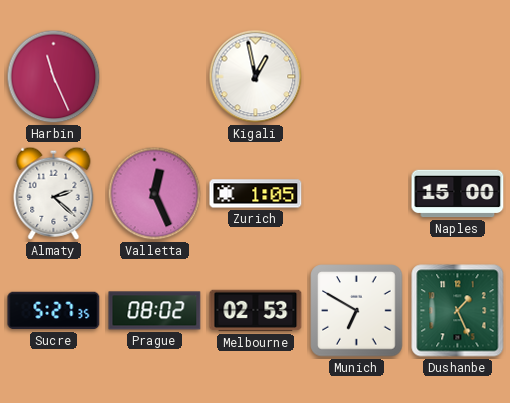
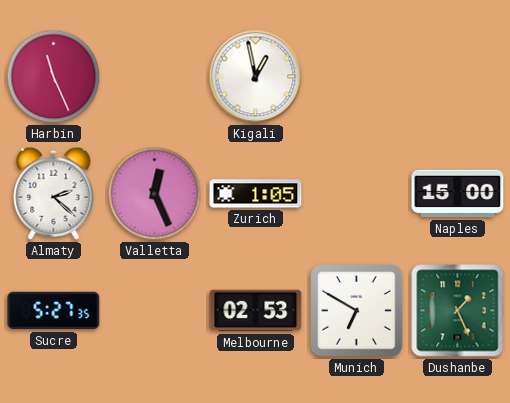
Prague: 08:02 -> none (155, 311)
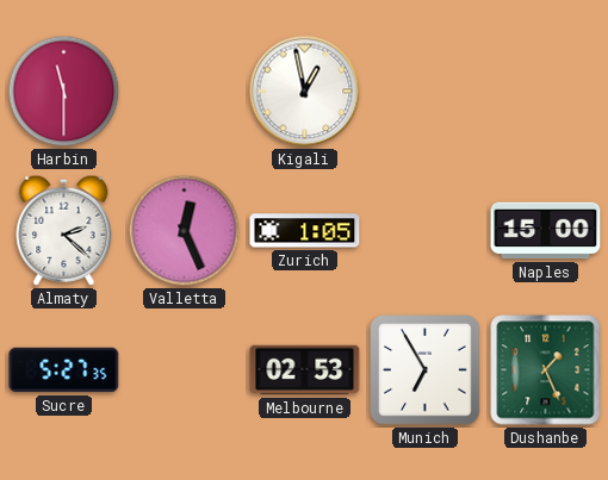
Harbin: 11:26 -> 11:30 (64, 92)
Munich: 6:50 -> 6:55 (426, 370)
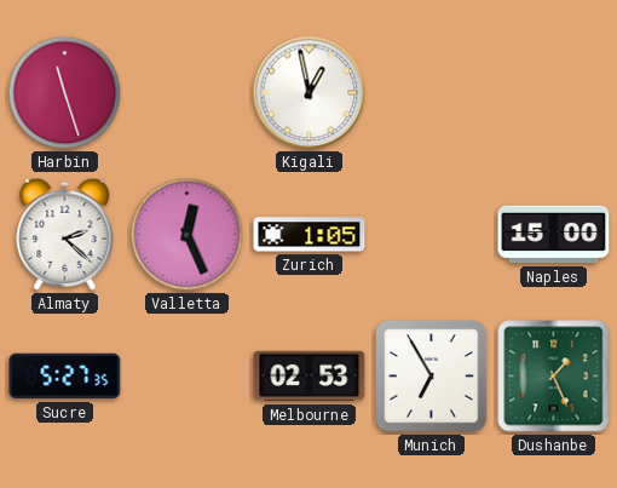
Harbin: 11:30 -> 11:27 (65, 93)
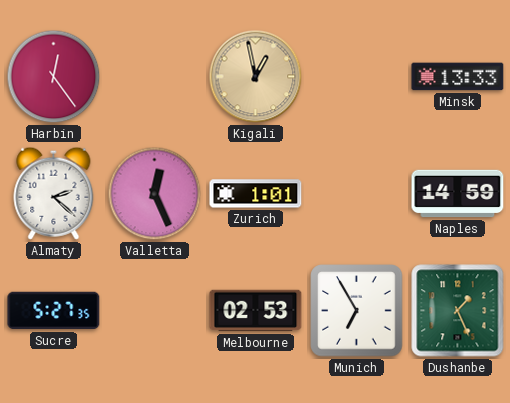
Harbin: 11:27 -> 12:24 (54, 77)
Kigali dial: white -> champagne (256, 77)
Minsk: none -> 13:33 (458, 77)
Zurich: 1:05 -> 1:01 (256, 194)
Naples: 15:00 -> 14:59 (458, 194)
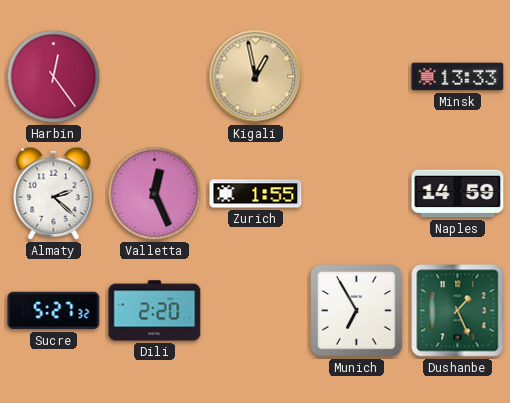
Zurich: 1:01 -> 1:55 (256, 194)
Sucre: 5:27:35 -> 5:27:32 (54, 311)
Dili: none -> 2:20 (155, 311)
Melbourne: 02:53 -> none (256, 311)
